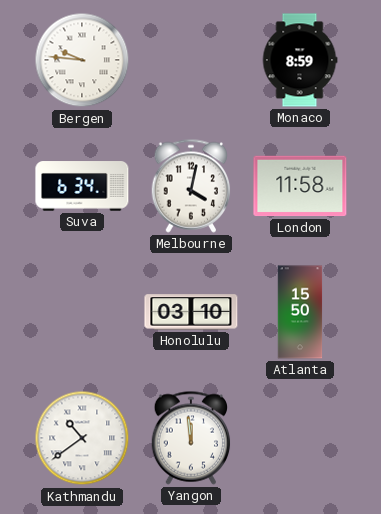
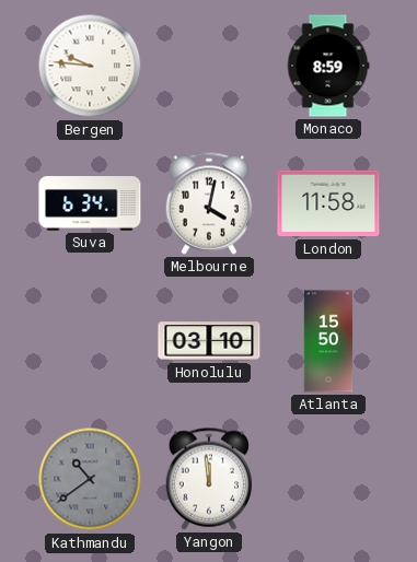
Kathmandu dial: white -> grey (90, 479)
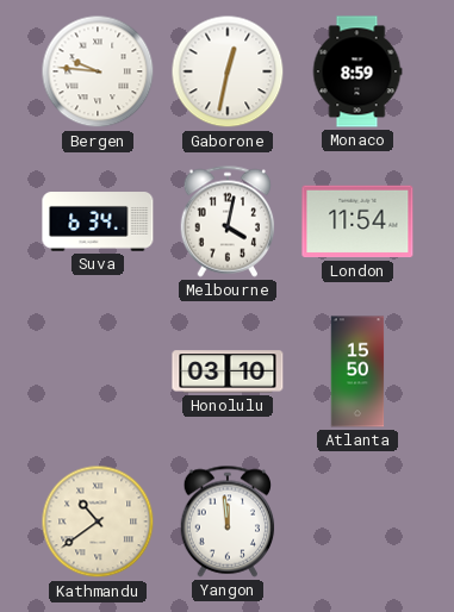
Gaborone: none -> 12:32 (228, 71)
London: 11:58 -> 11:54 (357, 221)
Kathmandu dial: grey -> cream (98, 522)
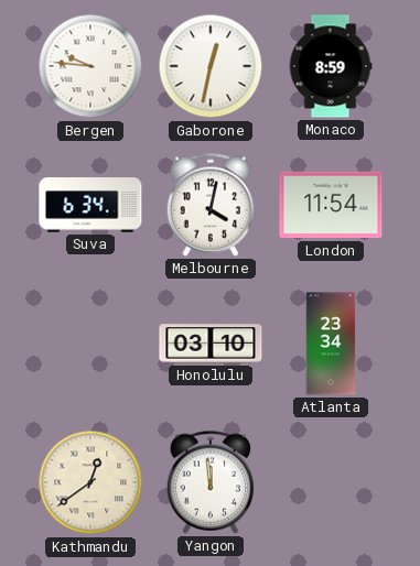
Atlanta: 15:50 -> 23:34 (331, 344)
Kathmandu: 10:39 -> 12:39 (90, 482)
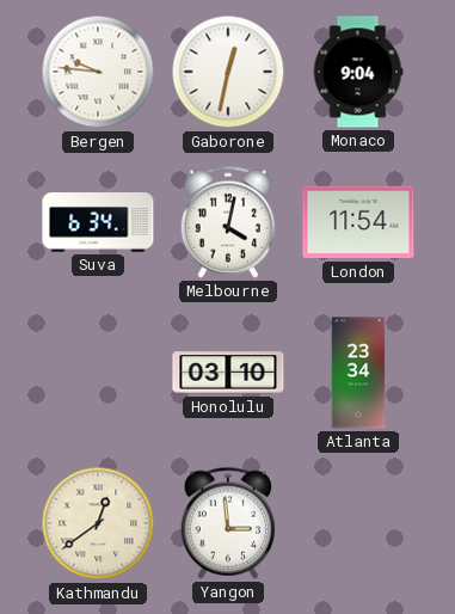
Monaco: 8:59 -> 9:04 (358, 72)
Yangon: 11:59 -> 2:59 (228, 523)
